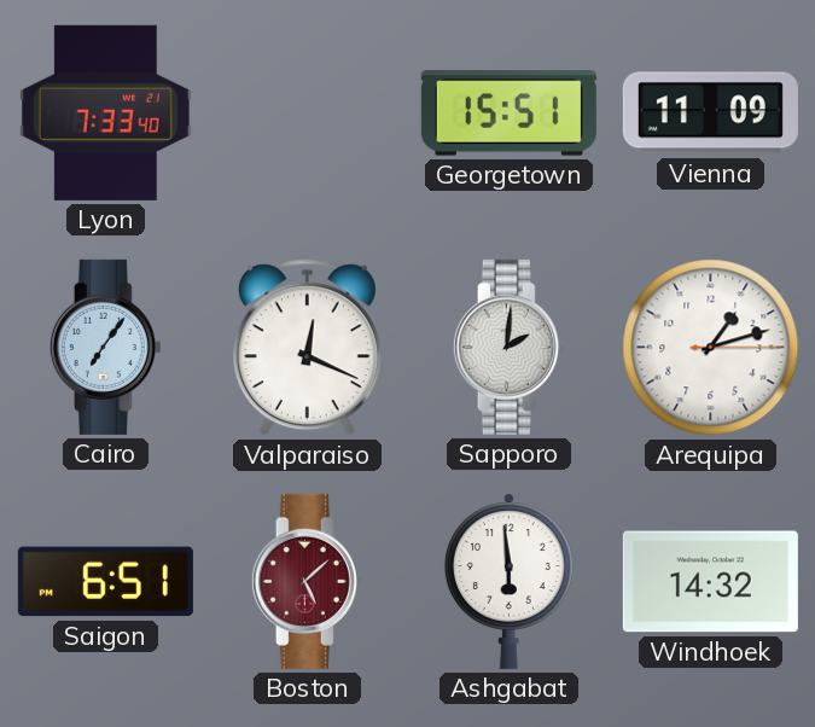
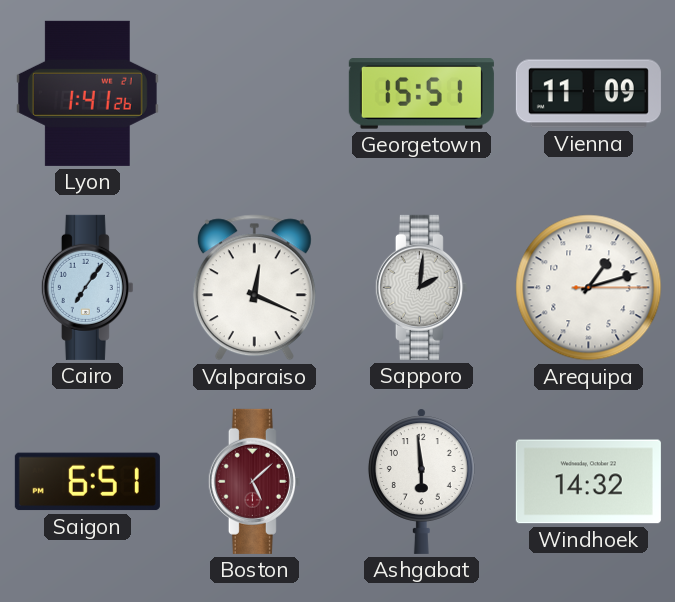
Lyon: 7:33 -> 1:41 (87, 93)
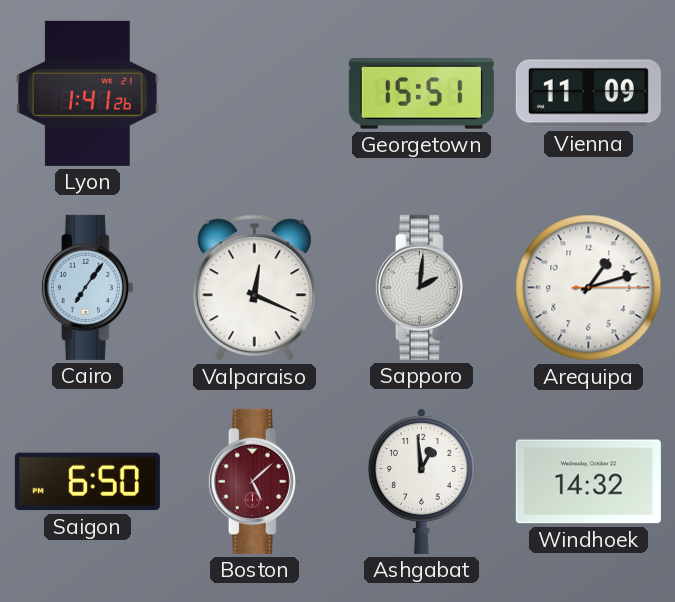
Saigon: 6:51 -> 6:50 (87, 482)
Ashgabat: 5:59 -> 12:59 (421, 481)
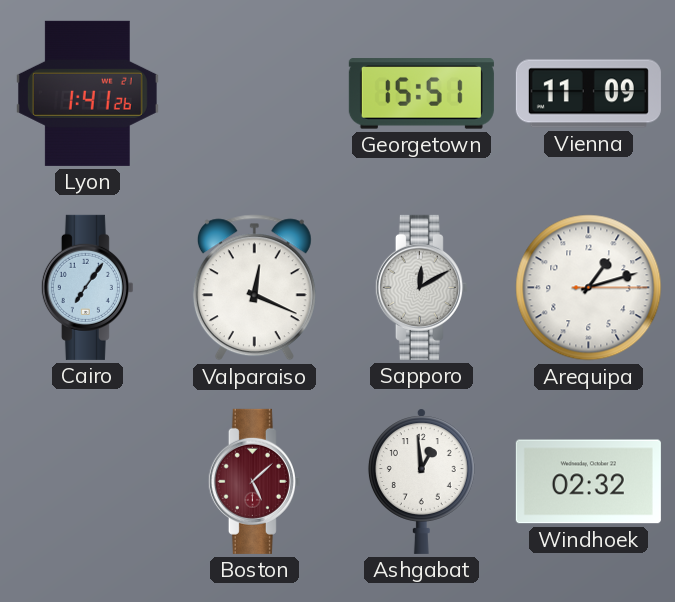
Sapporo: 2:01 -> 12:10 (421, 287)
Saigon: 6:50 -> none (87, 482)
Windhoek: 14:32 -> 02:32 (588, 482)
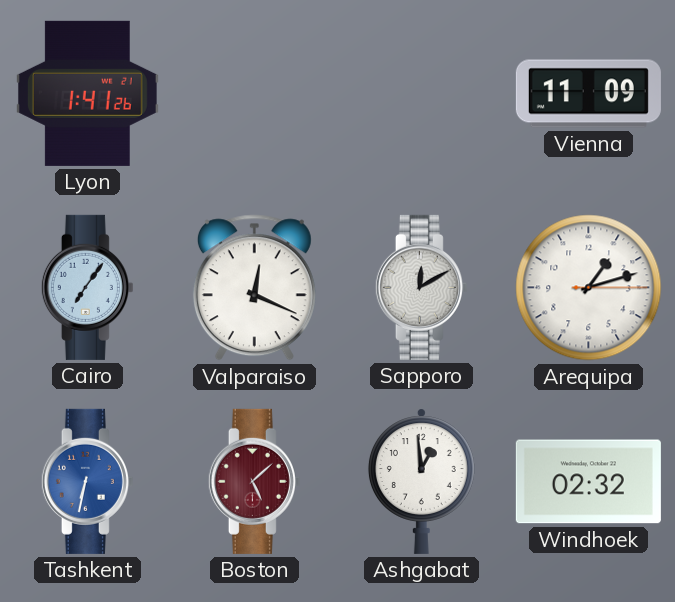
Georgetown: 15:51 -> none (421, 94)
Tashkent: none -> 6:32 (87, 481)
